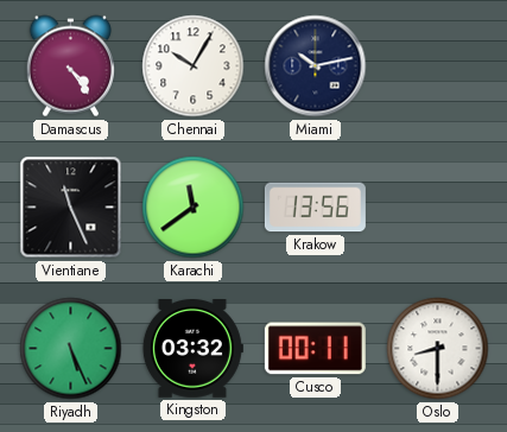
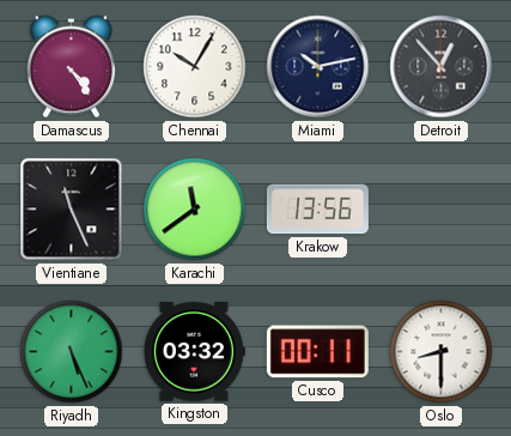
Detroit: none -> 12:53 (442, 67)
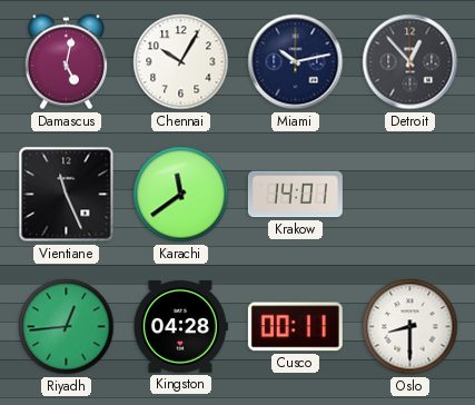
Damascus: 4:24 -> 5:02 (66, 62)
Krakow: 13:56 -> 14:01 (295, 195)
Riyadh: 5:26 -> 12:44 (67, 327)
Kingston: 03:32 -> 04:28 (180, 327)
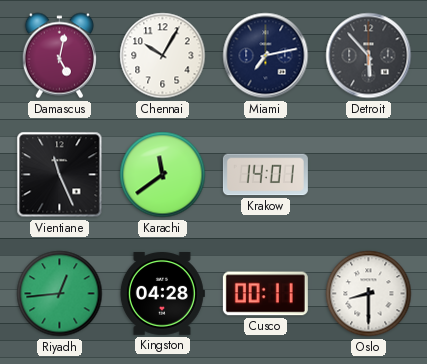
Miami: 10:13 -> 7:13 (266, 56)
Detroit: 12:53 -> 5:53 (369, 56)
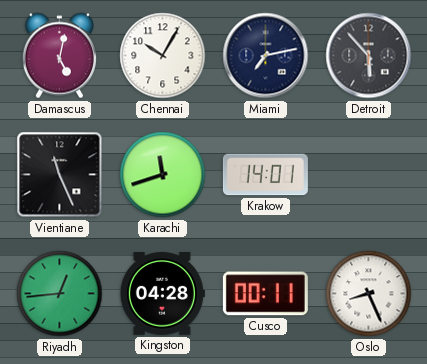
Karachi: 11:39 -> 11:42 (163, 175)
Oslo: 8:30 -> 8:26 (369, 294)
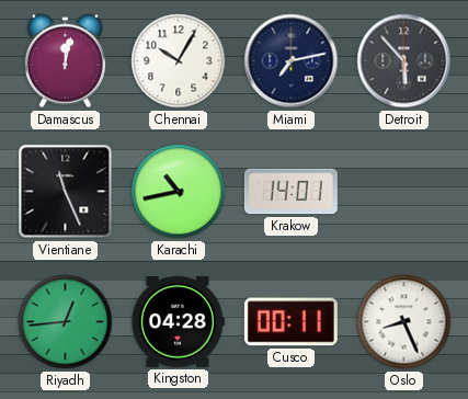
Damascus: 5:02 -> 12:02 (65, 61)
Karachi: 11:42 -> 10:43 (179, 192)
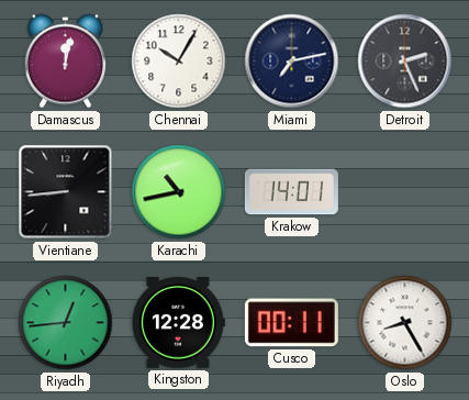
Detroit: 5:53 -> 2:26 (405, 62)
Vientiane: 11:26 -> 8:44 (66, 192)
Kingston: 04:28 -> 12:28 (178, 323)
Oslo: 8:26 -> 8:25 (405, 323)
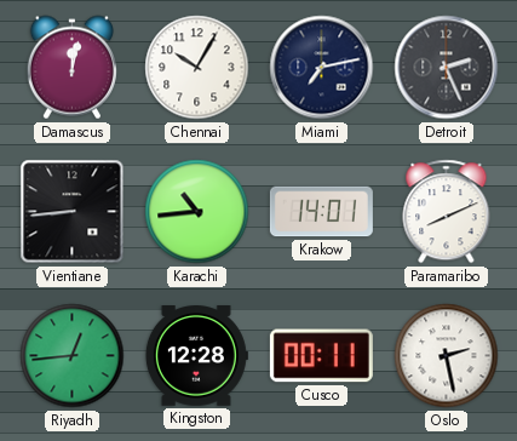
Karachi: 10:43 -> 10:44 (197, 212)
Paramaribo: none -> 8:11 (447, 212)
Oslo: 8:25 -> 2:28 (447, 356)
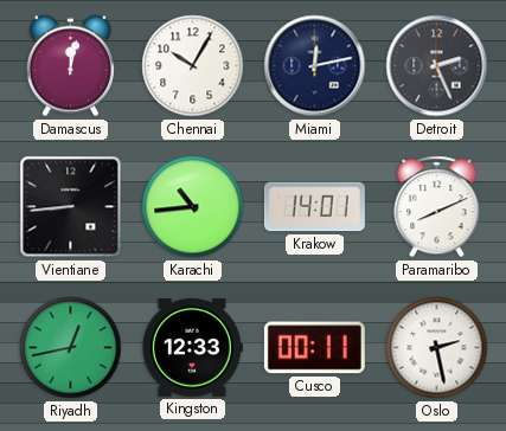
Miami: 7:13 -> 12:13 (315, 66)
Riyadh: 12:44 -> 12:43 (71, 348)
Kingston: 12:28 -> 12:33 (192, 348)
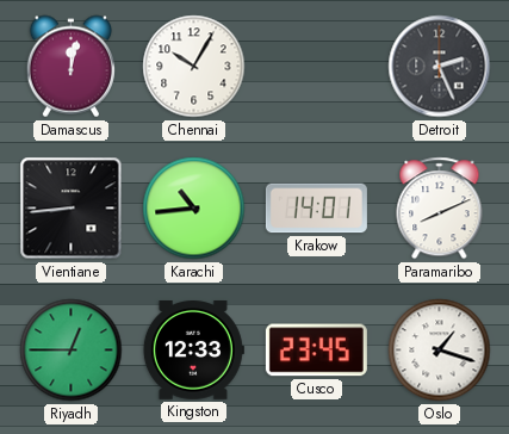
Miami: 12:13 -> none (315, 66)
Riyadh: 12:43 -> 12:45 (72, 351)
Cusco: 00:11 -> 23:45 (316, 351)
Oslo: 2:28 -> 1:18 (440, 351)
